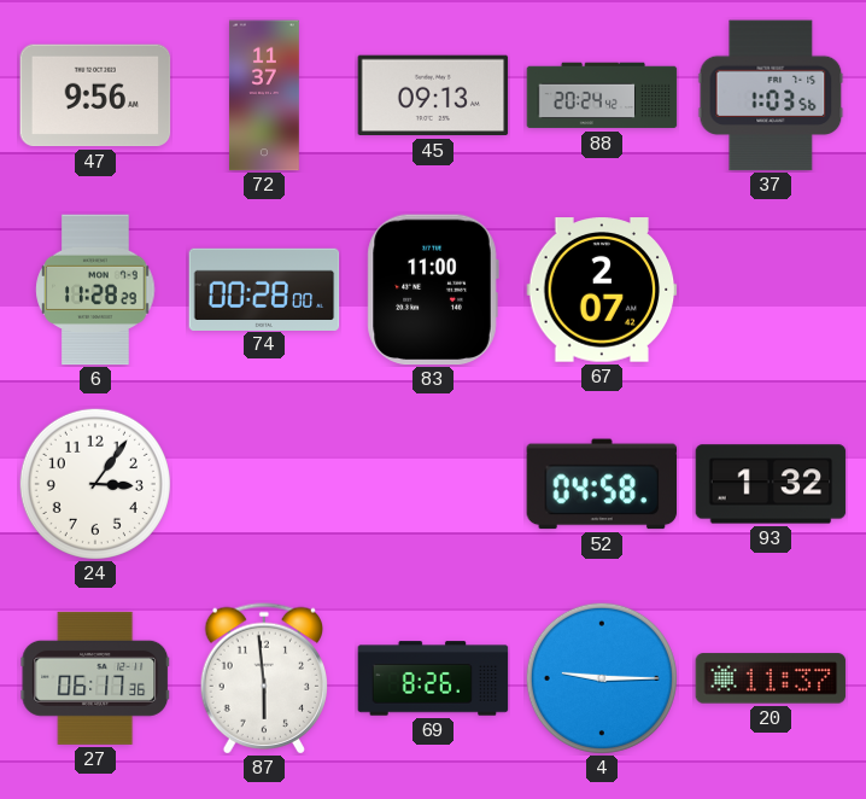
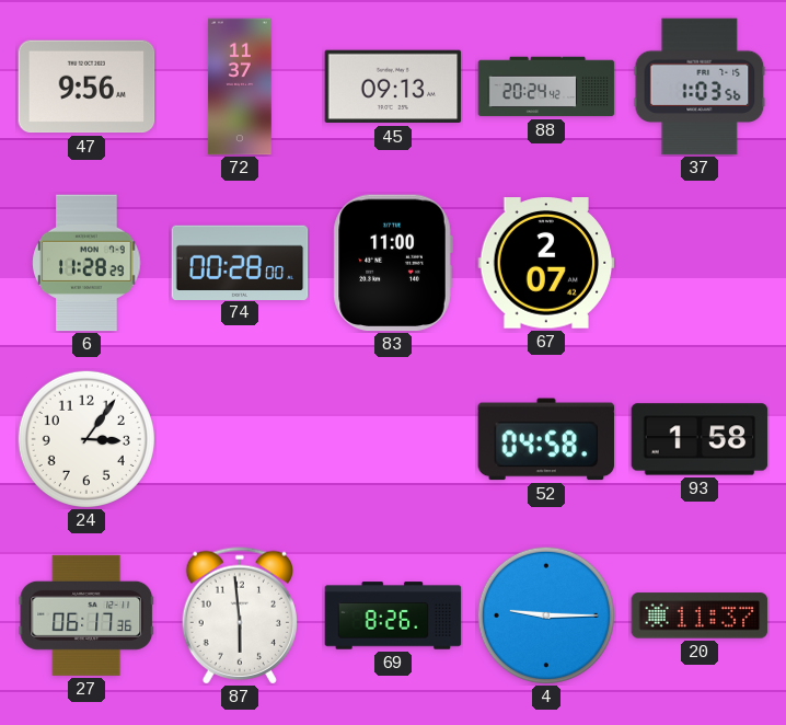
93: 1:32 -> 1:58 (700, 439)
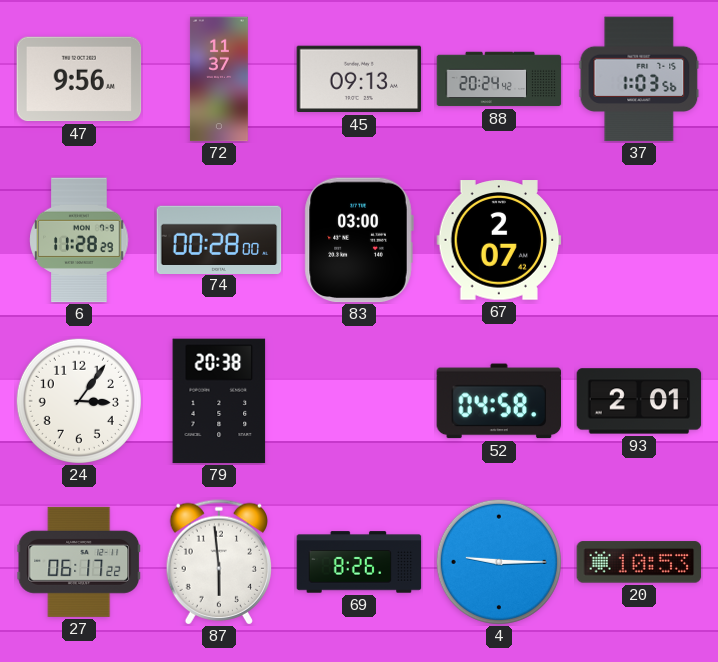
83: 11:00 -> 03:00 (359, 240)
79: none -> 20:38 (219, 401)
93: 1:58 -> 2:01 (639, 401)
27: 06:17:36 -> 06:17:22 (79, 562)
20: 11:37 -> 10:53 (639, 562)
